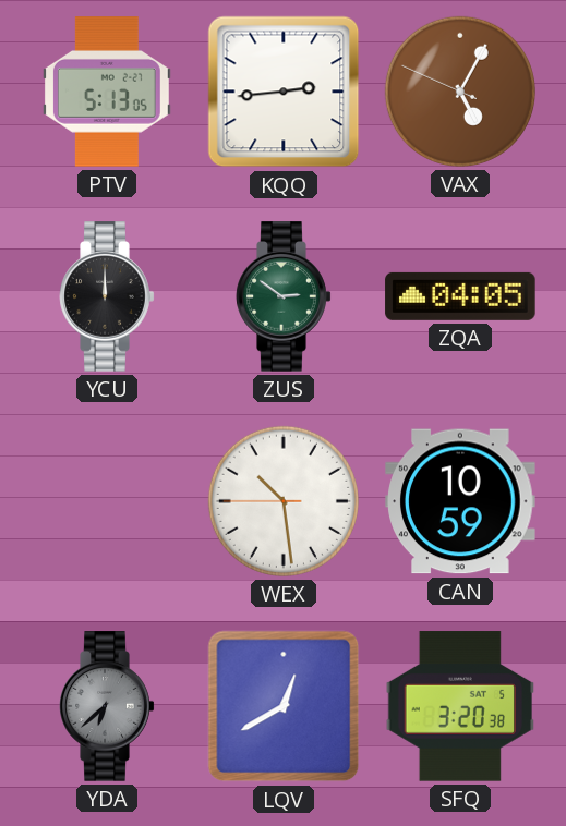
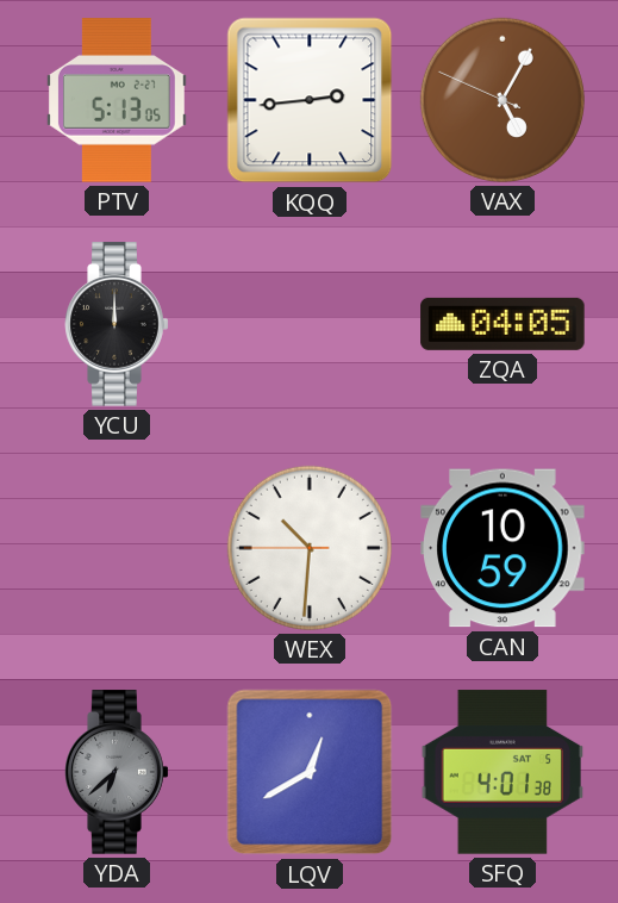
ZUS: 2:51 -> none (284, 296)
WEX: 10:28 -> 10:30 (310, 548)
SFQ: 3:20 -> 4:01 (502, 772)
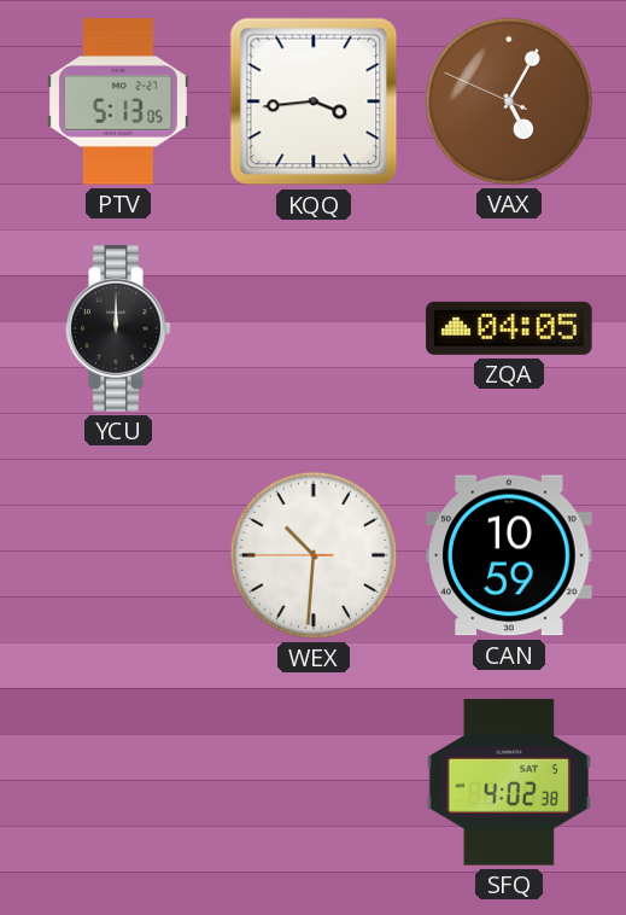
KQQ: 2:44 -> 3:44 (314, 101)
YDA: 6:38 -> none (117, 772)
LQV: 12:40 -> none (310, 772)
SFQ: 4:01 -> 4:02 (509, 782)
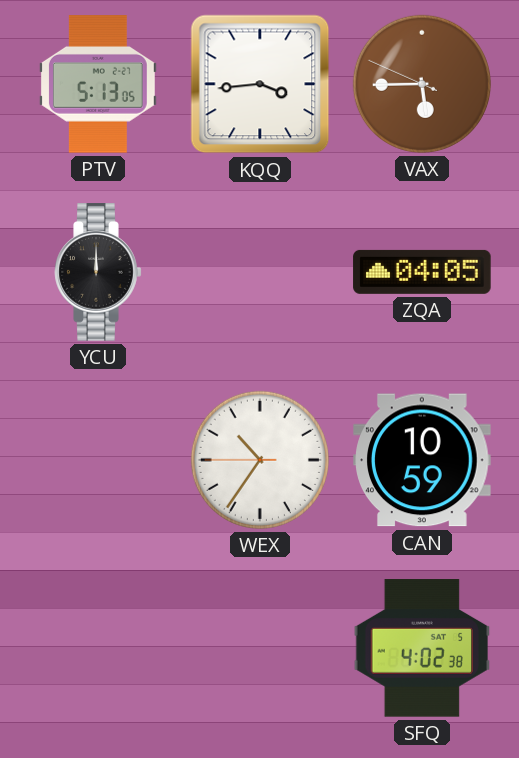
VAX: 5:04 -> 5:44 (422, 84)
WEX: 10:30 -> 10:35 (260, 460)
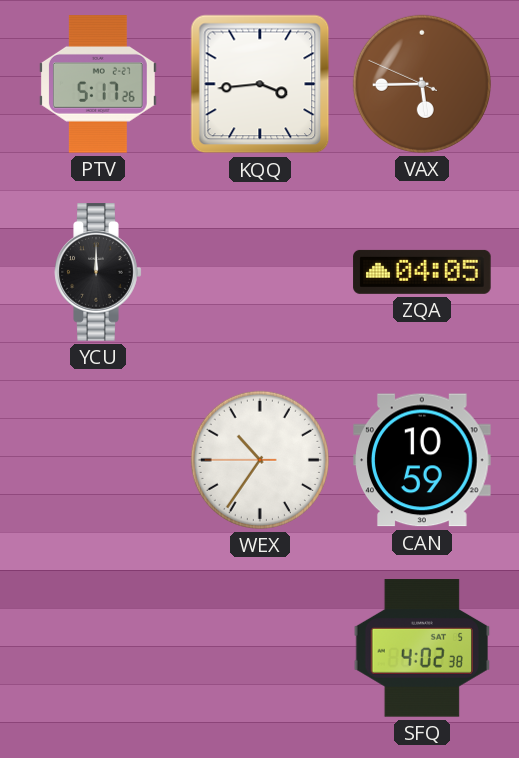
PTV: 5:13 -> 5:17 (98, 84)
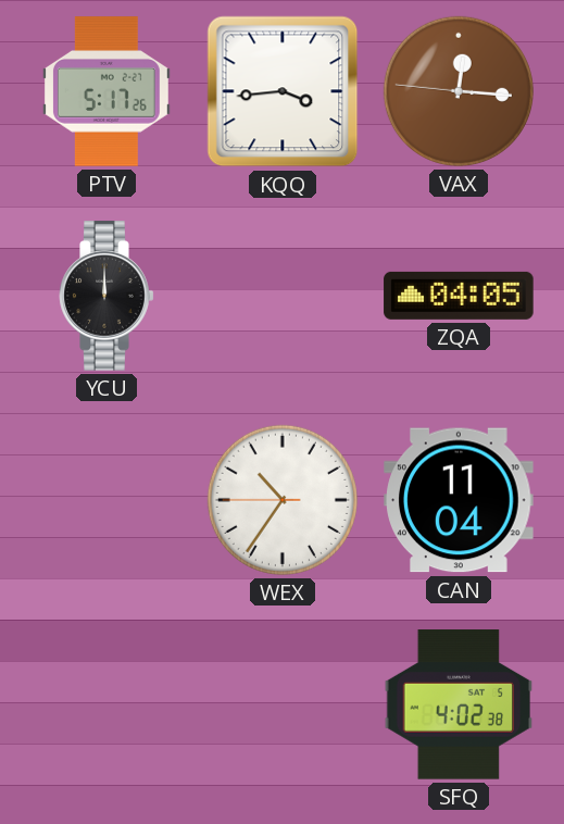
VAX: 5:44 -> 12:15 (459, 91)
CAN: 10:59 -> 11:04 (459, 500)
